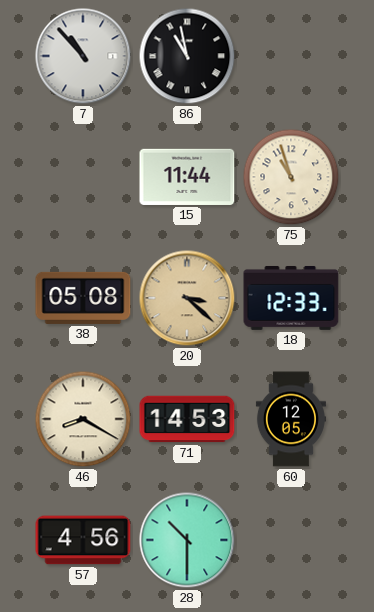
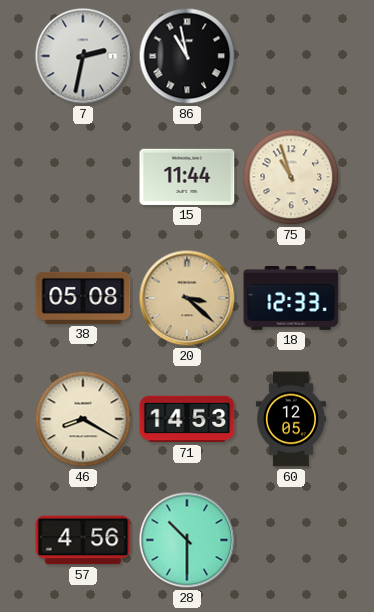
7: 10:53 -> 2:32 (83, 56)
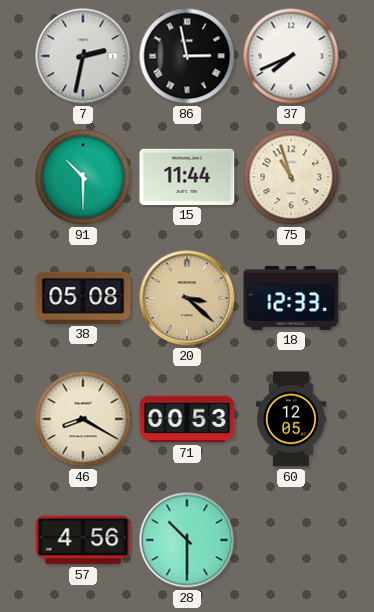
86: 10:58 -> 2:58 (187, 56)
37: none -> 7:41 (291, 56)
91: none -> 10:30 (83, 177)
71: 14:53 -> 00:53 (187, 419)
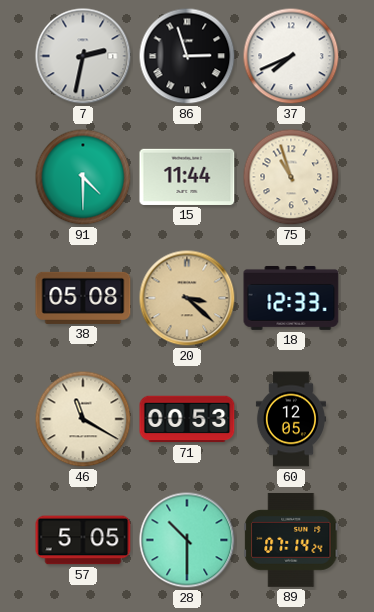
86: 2:58 -> 2:57 (187, 56)
91: 10:30 -> 4:30 (83, 177)
46: 8:20 -> 11:20 (83, 419)
57: 4:56 -> 5:05 (83, 540)
89: none -> 07:14 (291, 540)
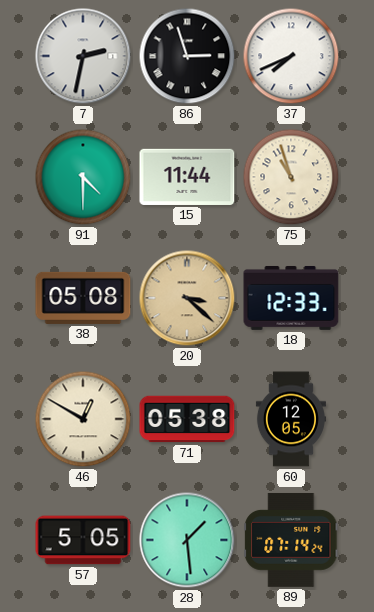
46: 11:20 -> 12:50 (83, 419)
71: 00:53 -> 05:38 (187, 419)
28: 10:30 -> 1:29 (187, 540)
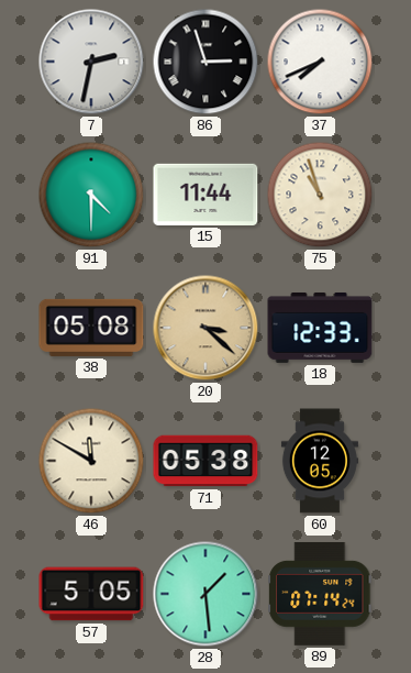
46: 12:50 -> 11:50 (91, 461)
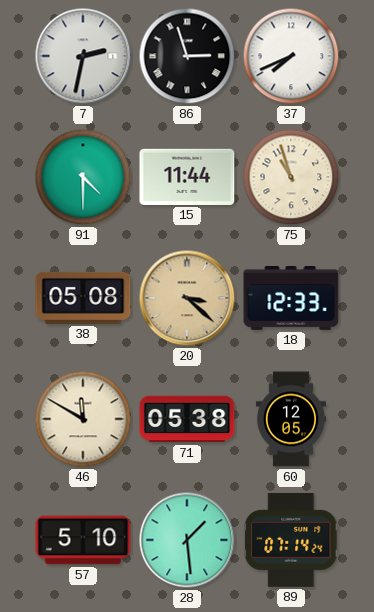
57: 5:05 -> 5:10 (83, 540)
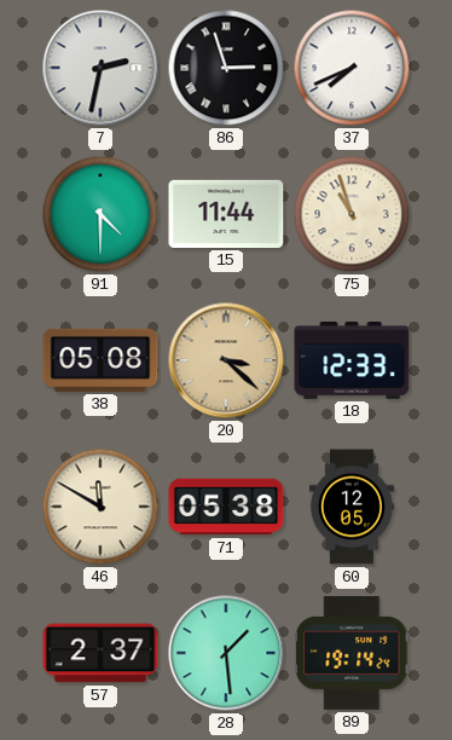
57: 5:10 -> 2:37 (100, 653)
89: 07:14 -> 19:14 (352, 653)
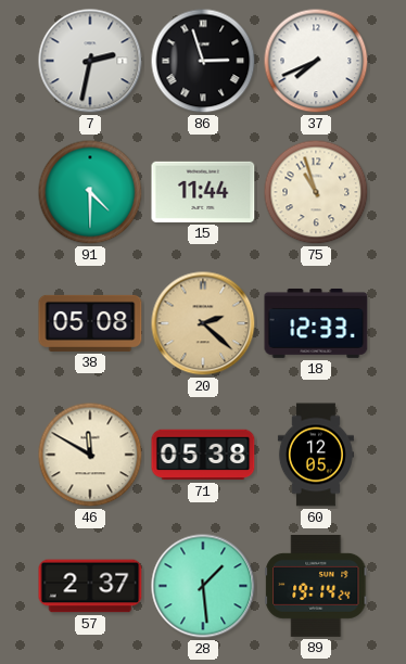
20: 3:22 -> 2:22 (203, 323)
